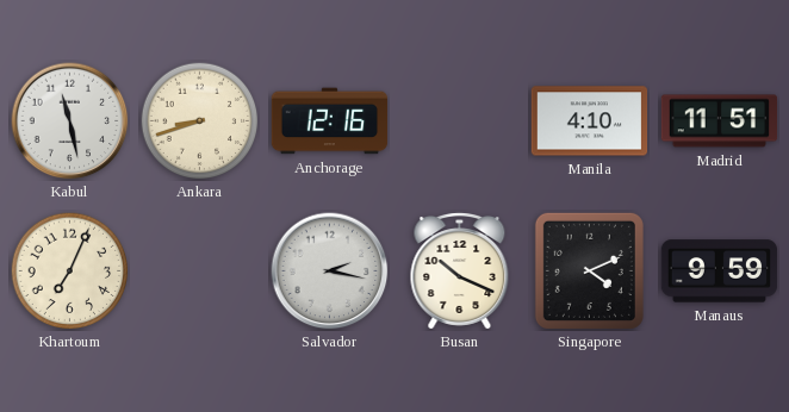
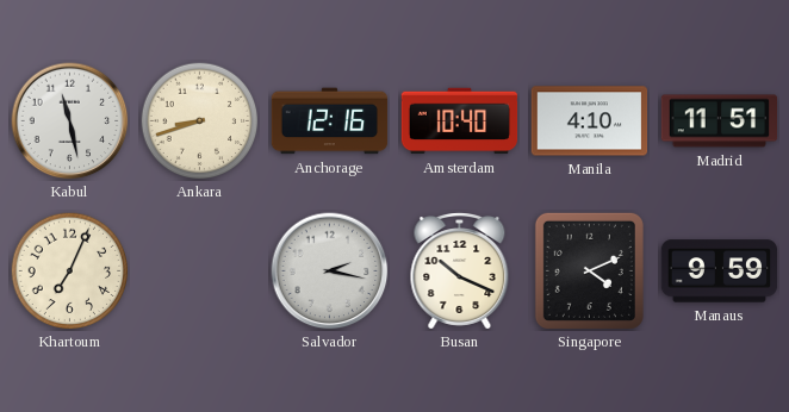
Amsterdam: none -> 10:40 (460, 121)
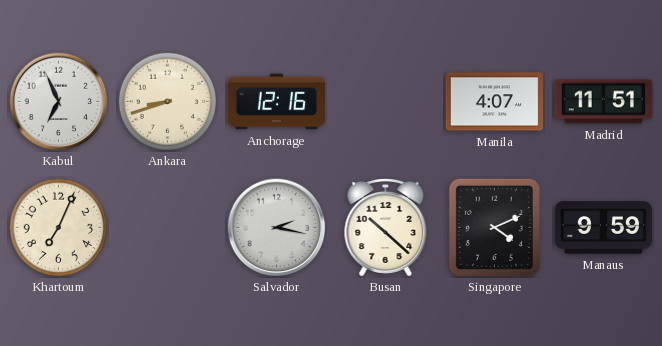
Kabul: 11:28 -> 6:56 (59, 102)
Amsterdam: 10:40 -> none (460, 121)
Manila: 4:10 -> 4:07 (495, 102)
Busan: 10:19 -> 10:22 (386, 228)
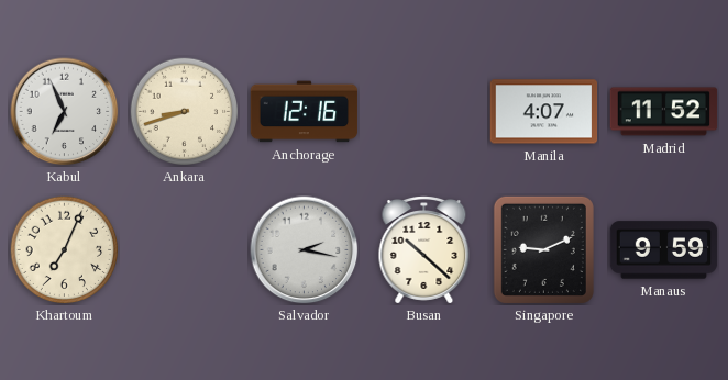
Madrid: 11:51 -> 11:52 (664, 112)
Singapore: 4:11 -> 9:11 (543, 249)
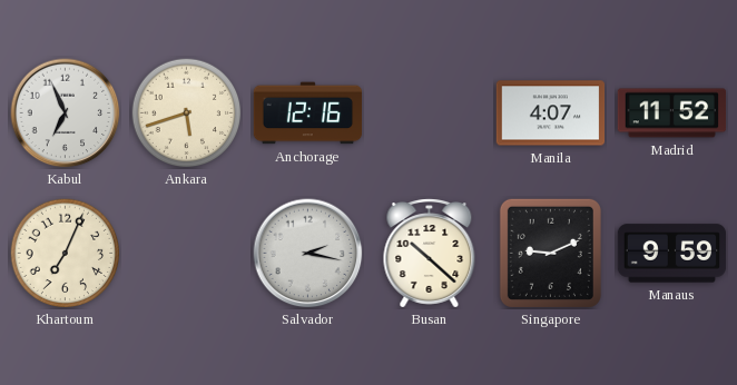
Ankara: 8:42 -> 5:42 (187, 113)
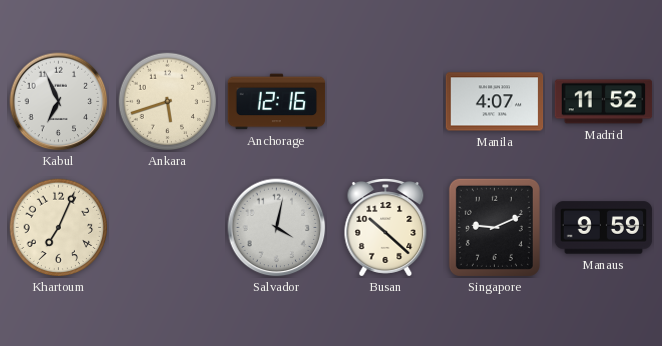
Salvador: 2:17 -> 4:02 (277, 228)
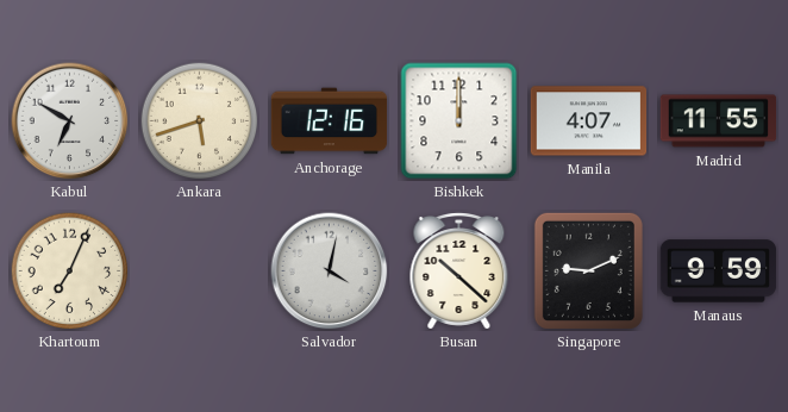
Kabul: 6:56 -> 6:50 (70, 121)
Bishkek: none -> 12:00 (459, 121)
Madrid: 11:52 -> 11:55 (719, 121)
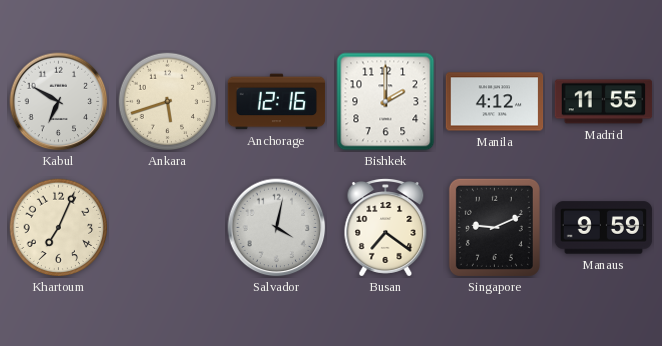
Bishkek: 12:00 -> 2:00 (386, 102)
Manila: 4:07 -> 4:12 (495, 102)
Busan: 10:22 -> 7:21 (386, 228)
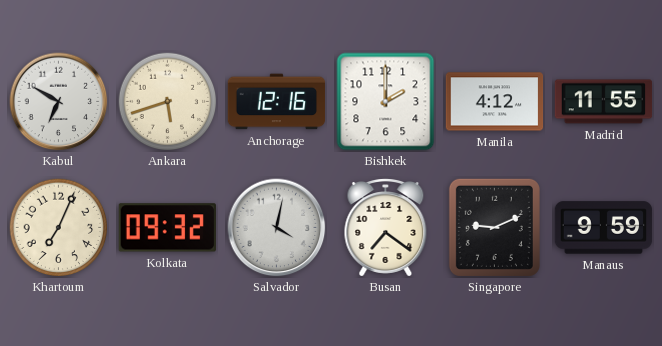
Kolkata: none -> 09:32 (167, 228)
